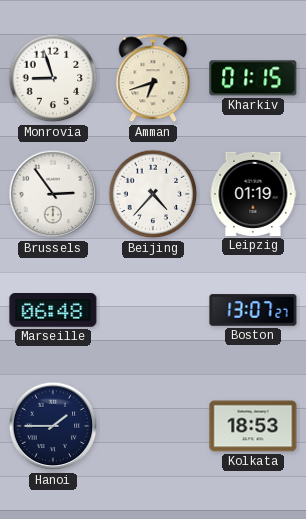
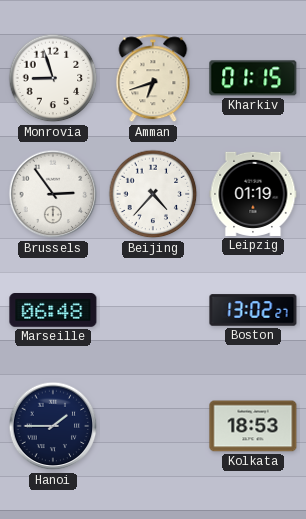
Boston: 13:07 -> 13:02 (253, 310)
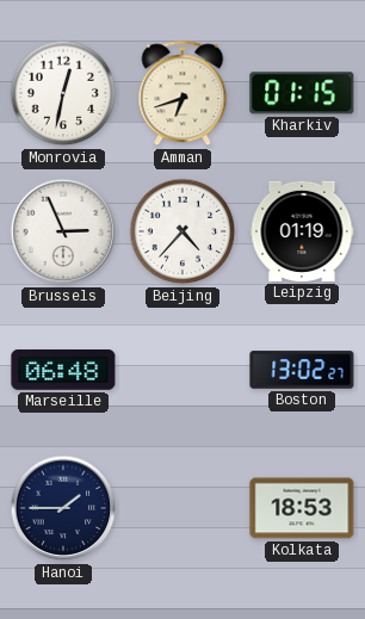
Monrovia: 8:57 -> 12:32 (63, 93)
Brussels: 2:54 -> 2:56 (63, 231)
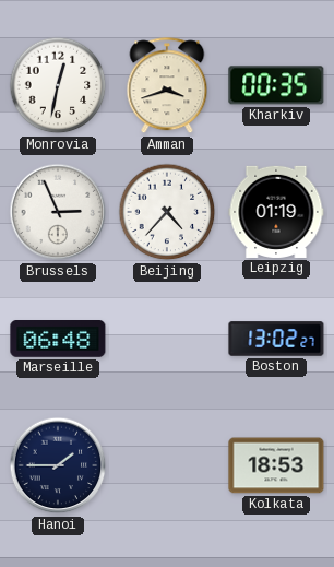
Amman: 6:42 -> 3:42 (167, 86)
Kharkiv: 01:15 -> 00:35 (276, 85)
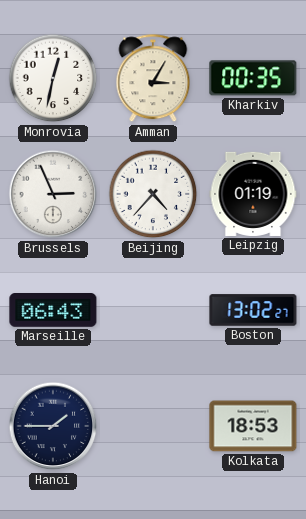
Amman: 3:42 -> 3:05 (153, 79)
Marseille: 06:48 -> 06:43 (53, 311)
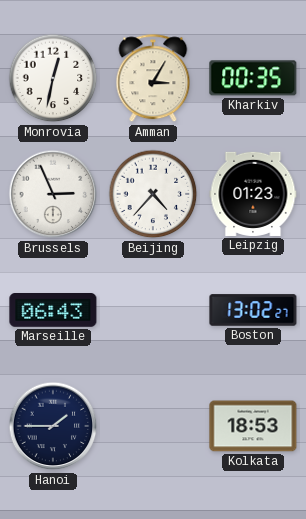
Leipzig: 01:19 -> 01:23 (253, 194)
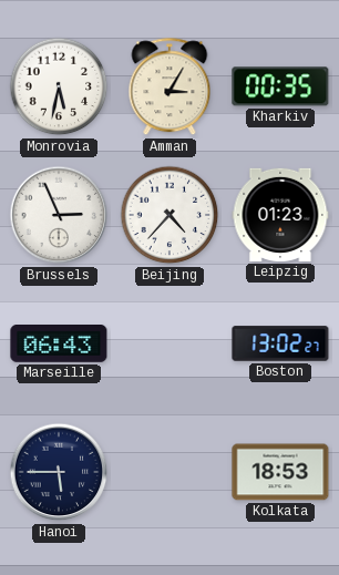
Monrovia: 12:32 -> 5:32 (59, 86)
Hanoi: 1:45 -> 5:45 (59, 472)
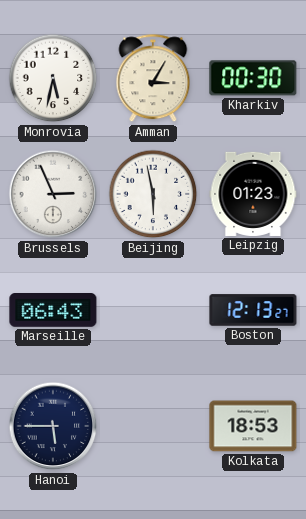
Kharkiv: 00:35 -> 00:30 (253, 78)
Beijing: 4:37 -> 5:58 (153, 194)
Boston: 13:02 -> 12:13 (253, 310)
